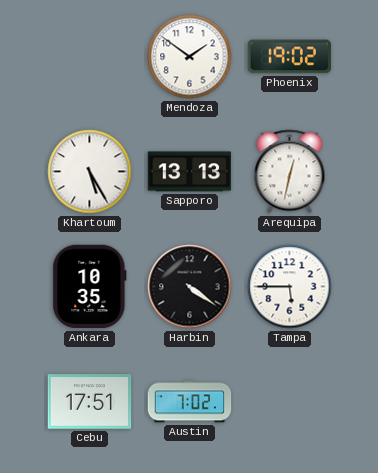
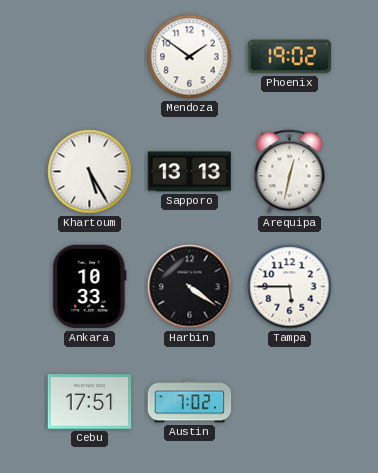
Ankara: 10:35 -> 10:33 (90, 287)
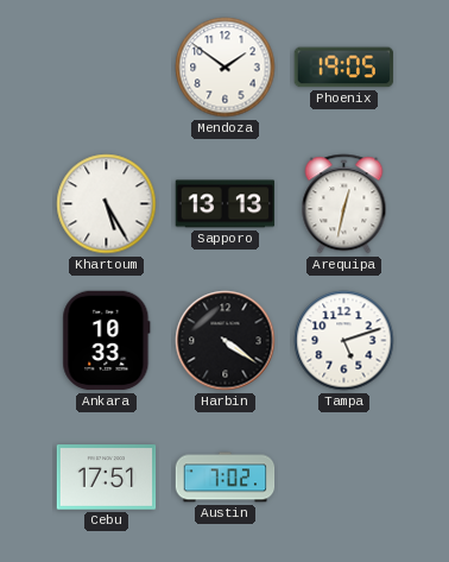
Phoenix: 19:02 -> 19:05 (344, 68)
Tampa: 5:45 -> 5:12 (344, 341)
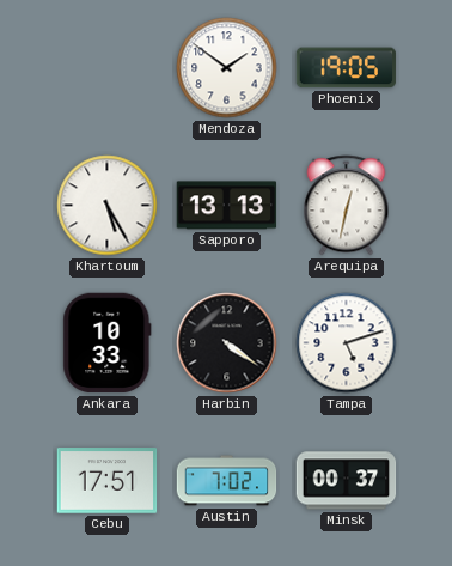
Minsk: none -> 00:37 (347, 481)
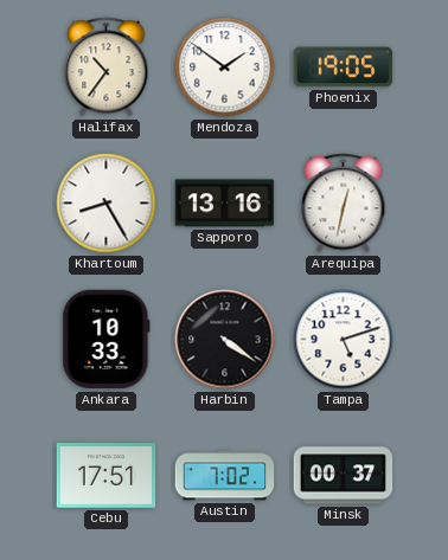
Halifax: none -> 10:36 (107, 67)
Khartoum: 5:25 -> 8:25 (107, 204)
Sapporo: 13:13 -> 13:16 (225, 204)
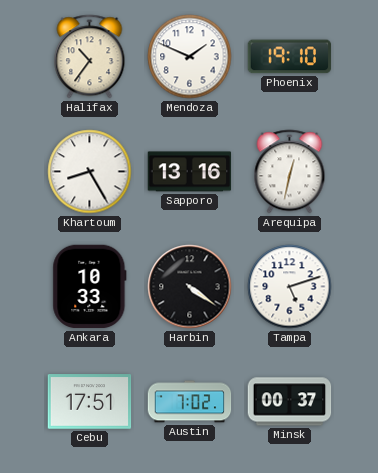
Mendoza: 1:51 -> 1:49 (190, 57)
Phoenix: 19:05 -> 19:10 (290, 57)
